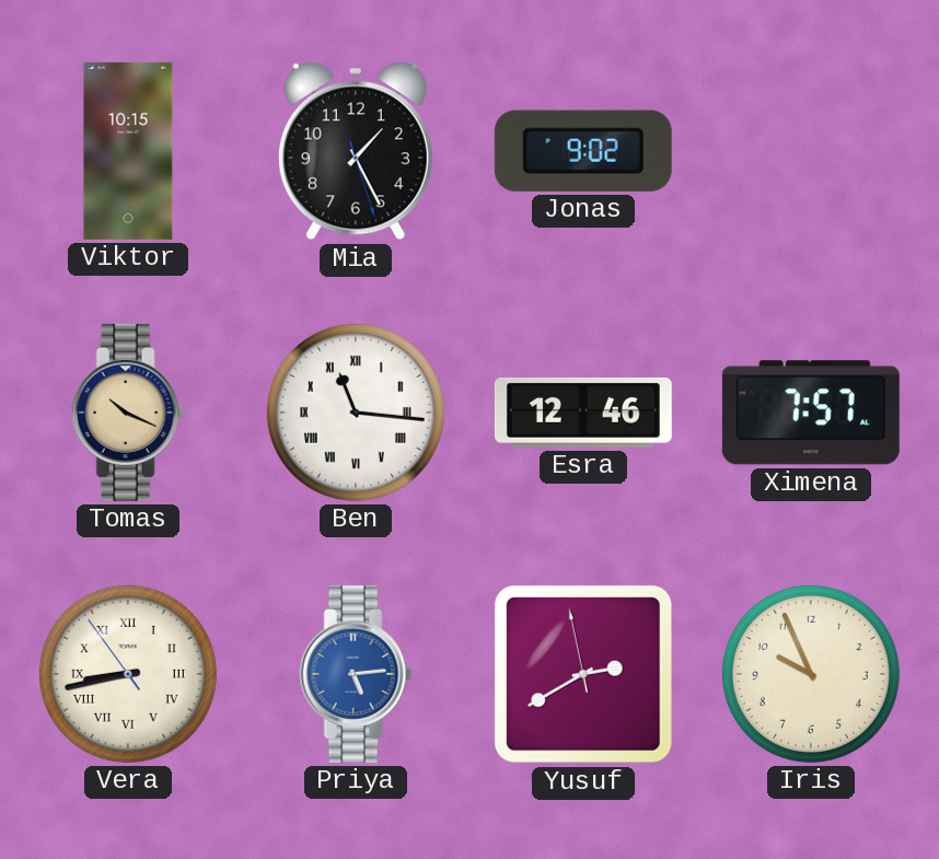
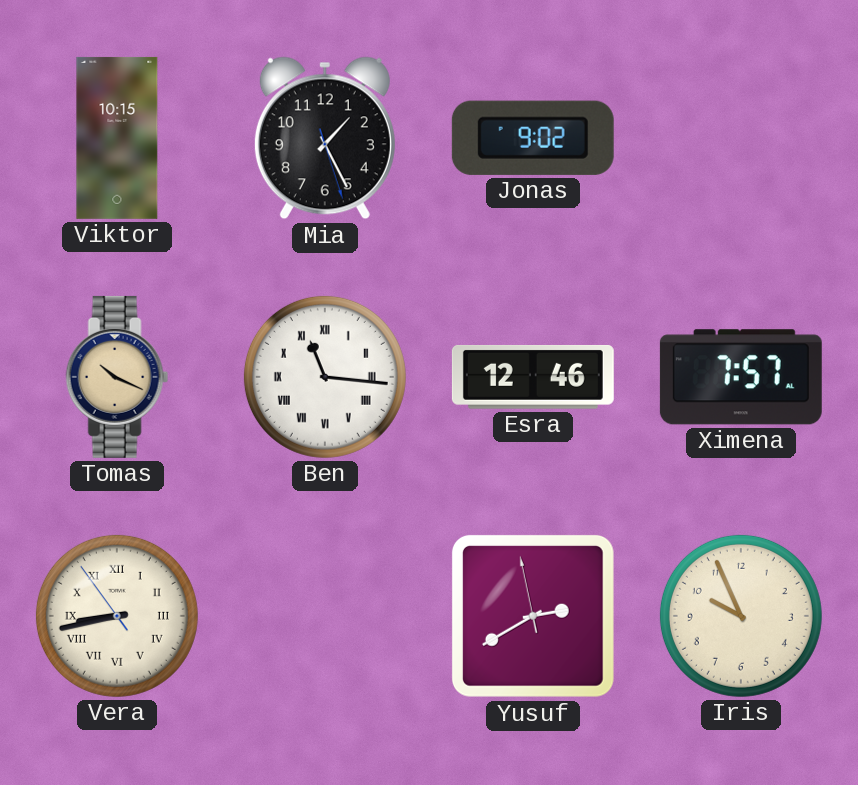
Priya: 5:14 -> none (356, 674)
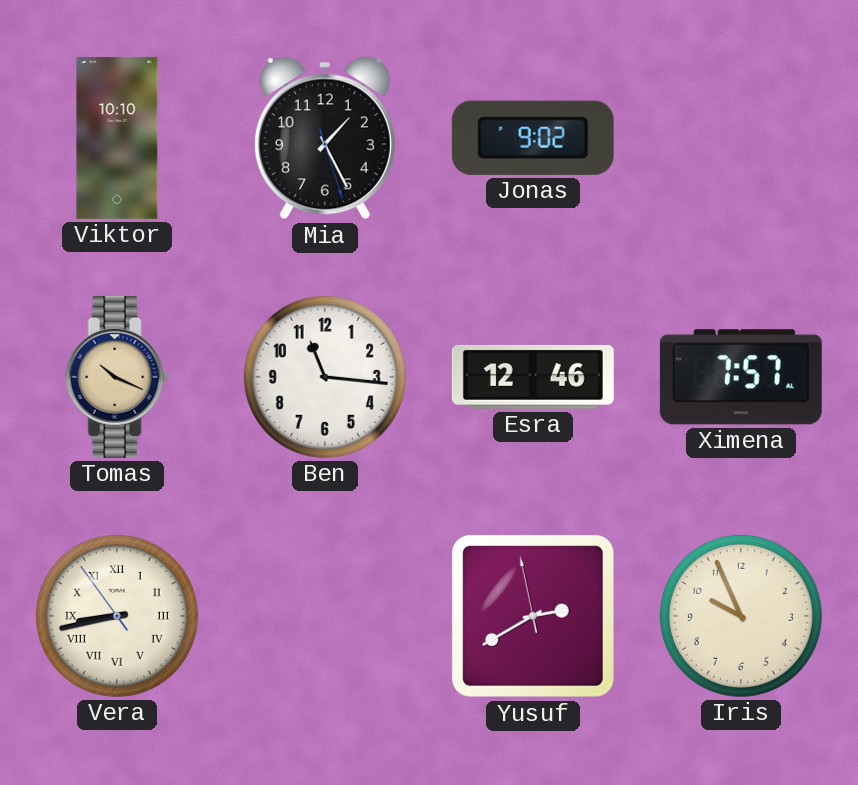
Viktor: 10:15 -> 10:10 (117, 138)
Ben numerals: Roman -> Arabic (325, 377)
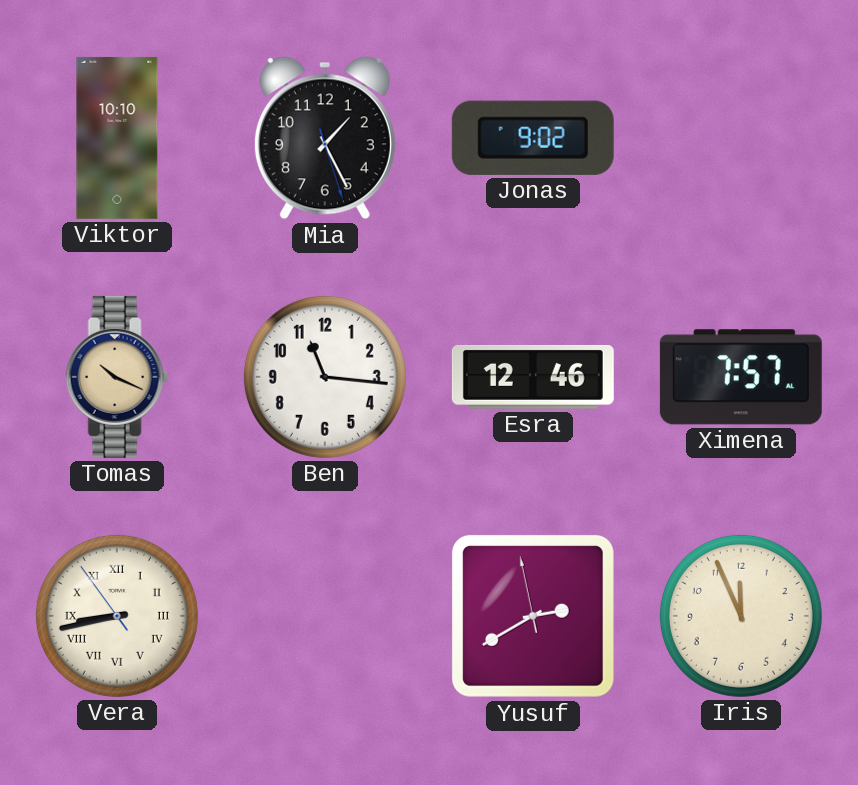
Iris: 9:56 -> 11:56 (741, 616)
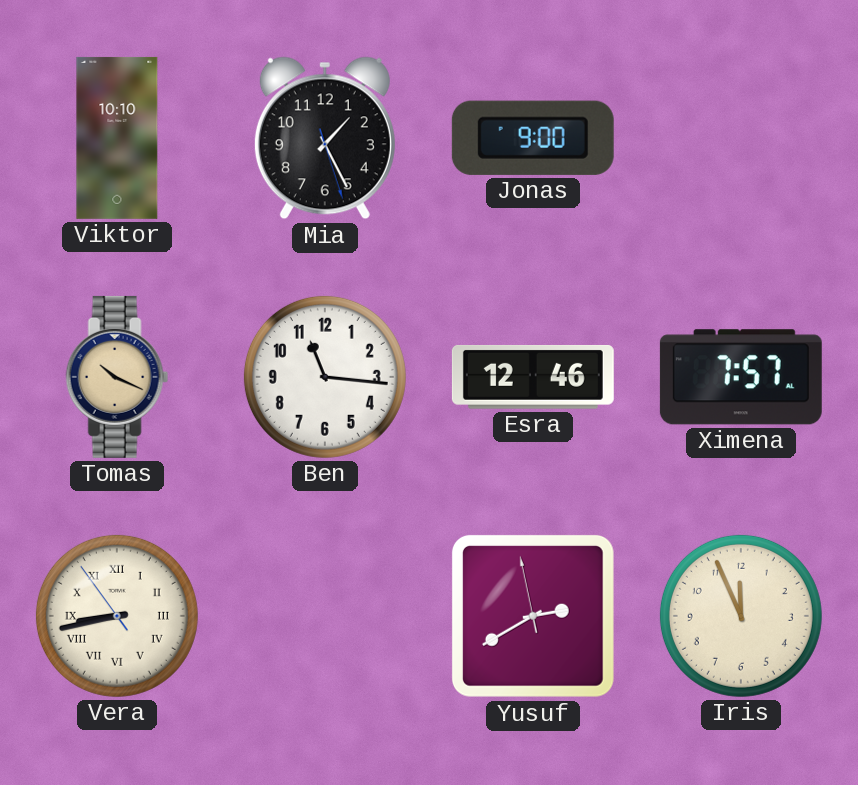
Jonas: 9:02 -> 9:00 (533, 138)
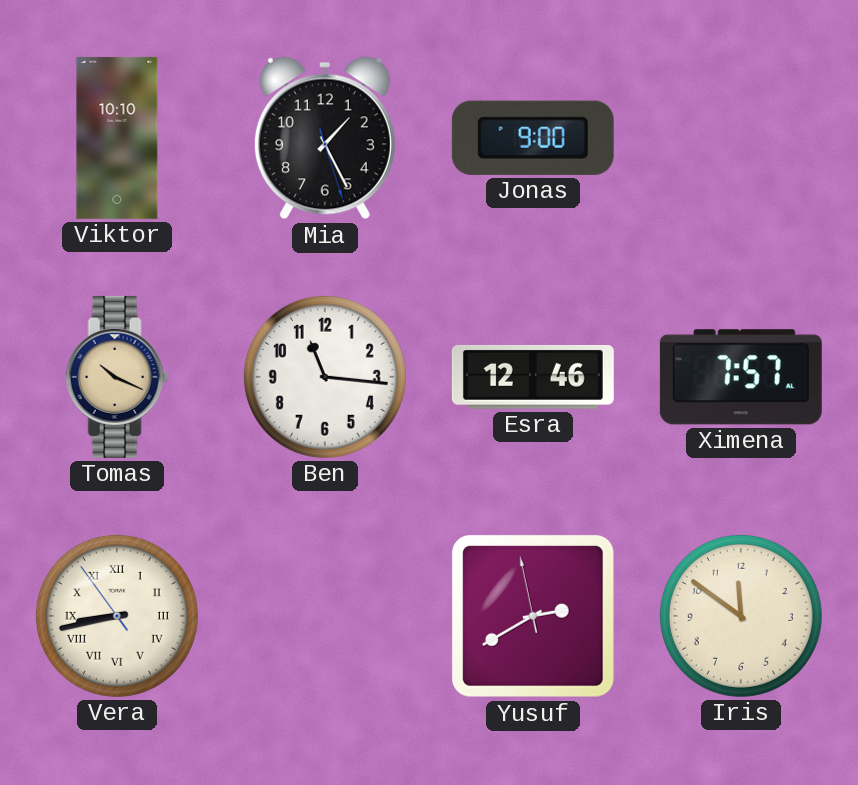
Iris: 11:56 -> 11:51 (741, 616)
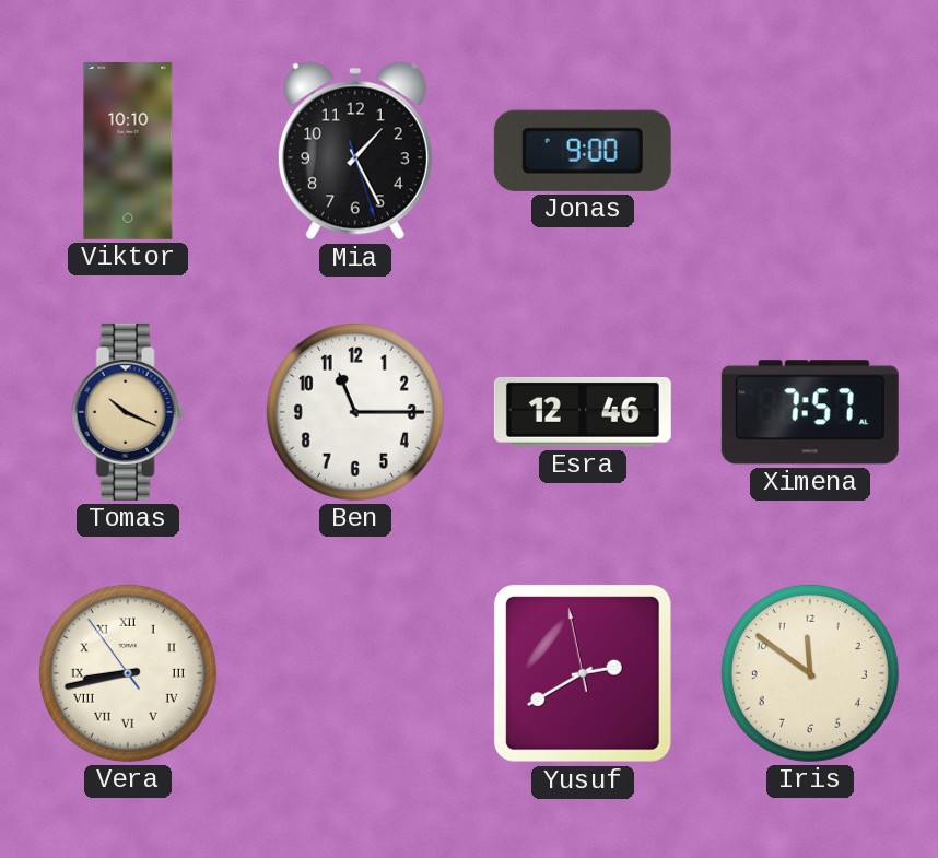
Ben: 11:16 -> 11:15 (355, 412)
